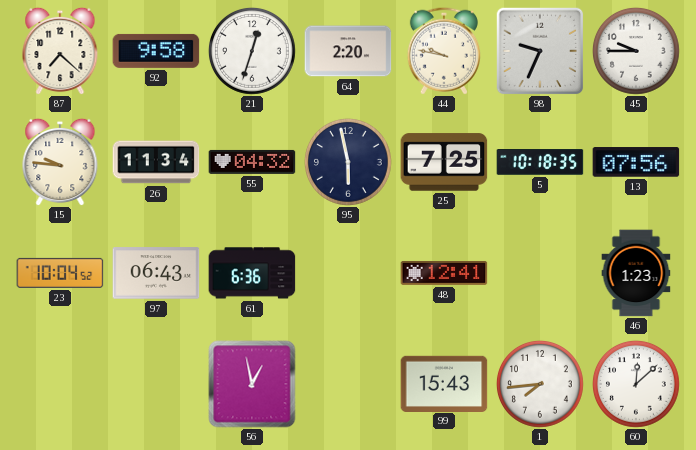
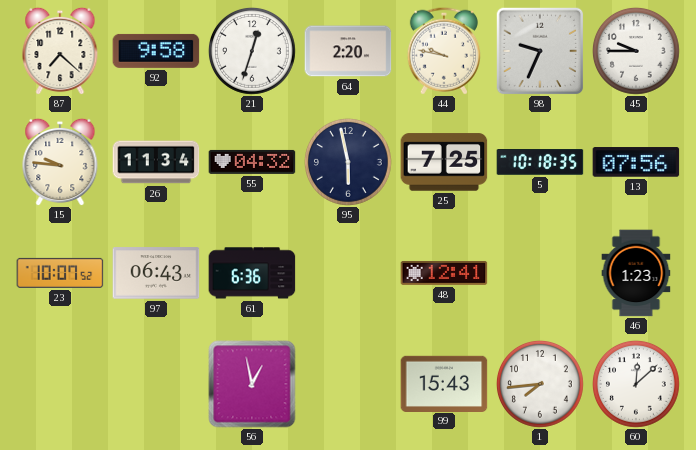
23: 10:04 -> 10:07 (60, 273)
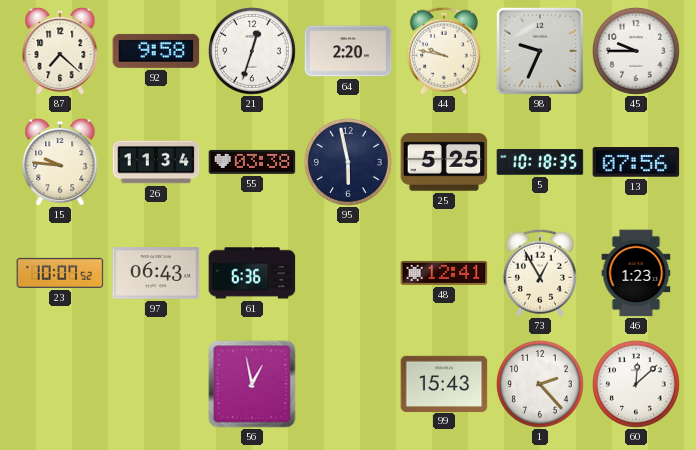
55: 04:32 -> 03:38 (252, 162)
25: 7:25 -> 5:25 (444, 162)
73: none -> 12:55 (540, 273)
1: 7:44 -> 2:23 (540, 384)
